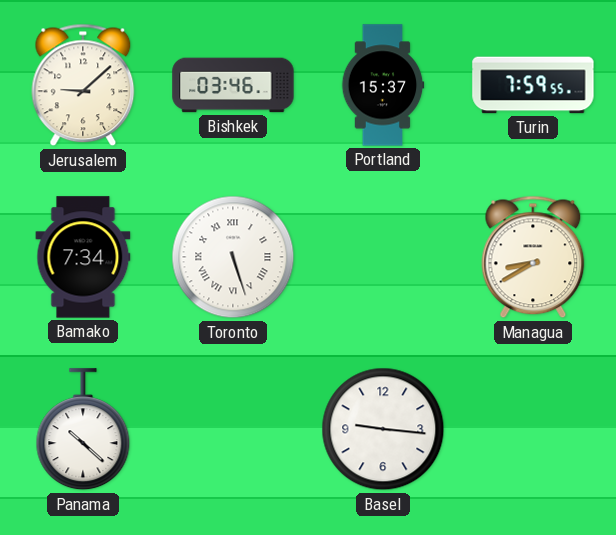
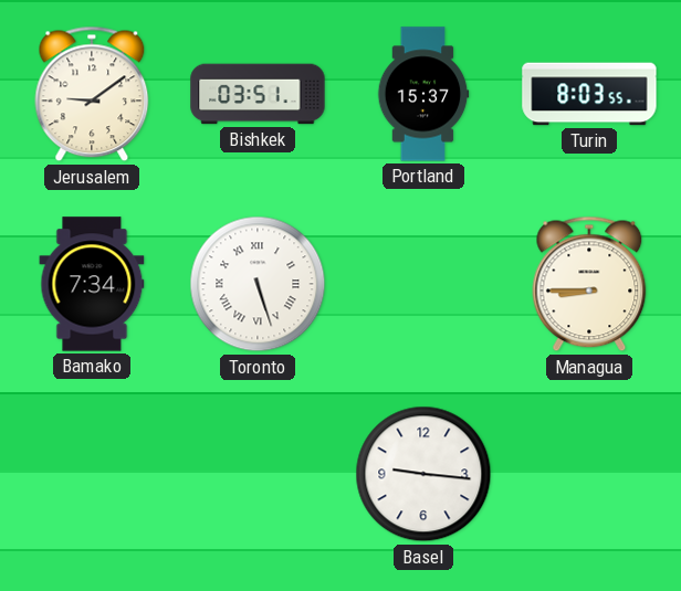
Jerusalem: 9:08 -> 9:09 (92, 94)
Bishkek: 03:46 -> 03:51 (258, 94)
Turin: 7:59 -> 8:03 (589, 94)
Managua: 8:40 -> 8:45 (589, 284)
Panama: 10:22 -> none (83, 430)
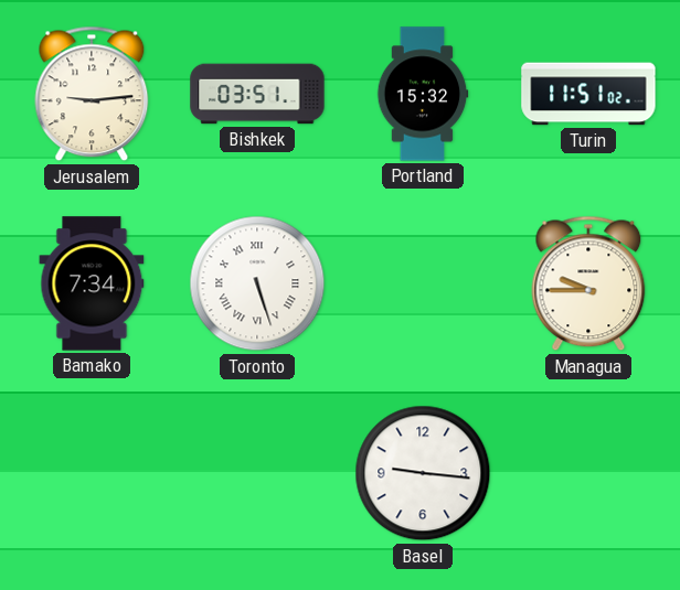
Jerusalem: 9:09 -> 9:14 (92, 94)
Portland: 15:37 -> 15:32 (423, 94)
Turin: 8:03 -> 11:51 (588, 94)
Managua: 8:45 -> 9:45 (588, 283)
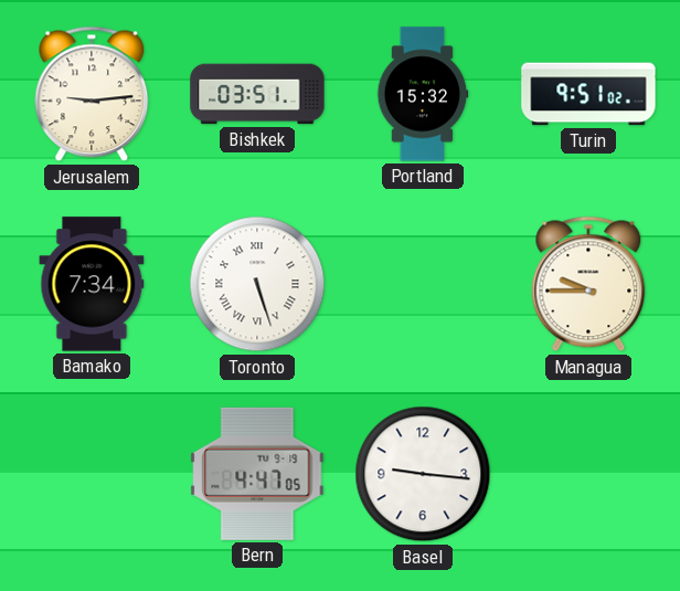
Turin: 11:51 -> 9:51 (588, 94)
Bern: none -> 4:47 (257, 474)
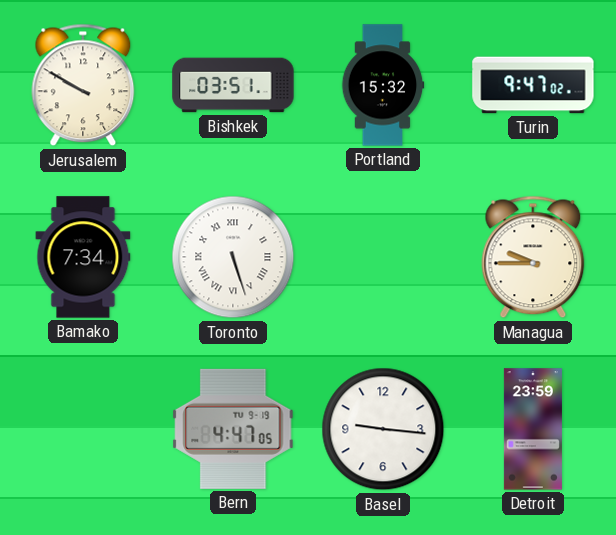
Jerusalem: 9:14 -> 9:50 (83, 85)
Turin: 9:51 -> 9:47 (533, 85)
Detroit: none -> 23:59 (533, 429)
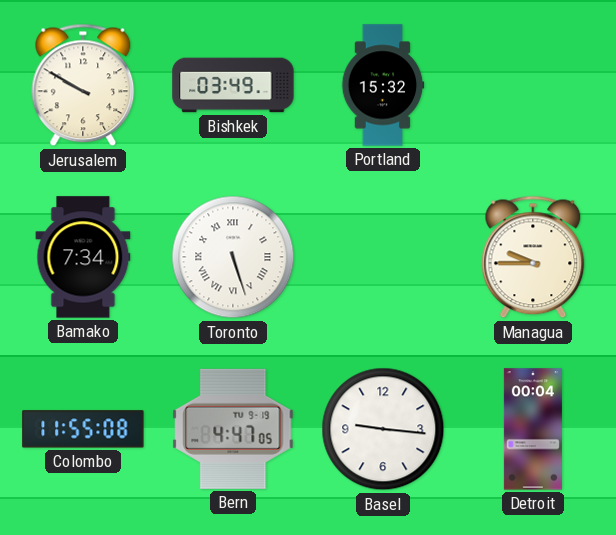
Bishkek: 03:51 -> 03:49 (233, 85)
Turin: 9:47 -> none (533, 85)
Colombo: none -> 11:55 (83, 429)
Detroit: 23:59 -> 00:04 (533, 429)
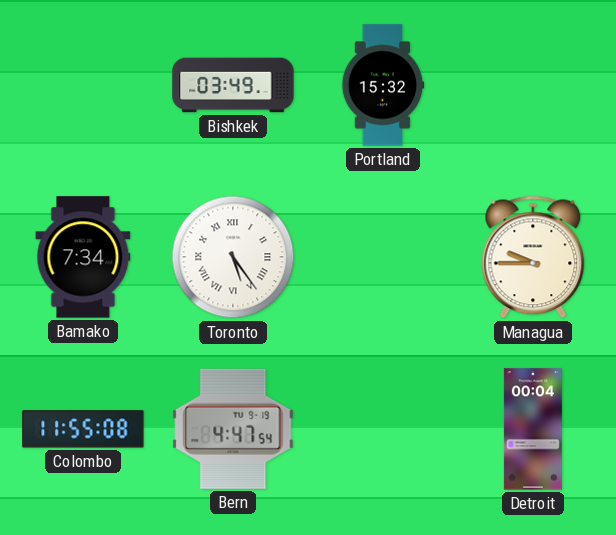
Jerusalem: 9:50 -> none (83, 85)
Toronto: 5:27 -> 5:24 (233, 257)
Bern: 4:47:05 -> 4:47:54 (233, 429)
Basel: 9:16 -> none (383, 429)
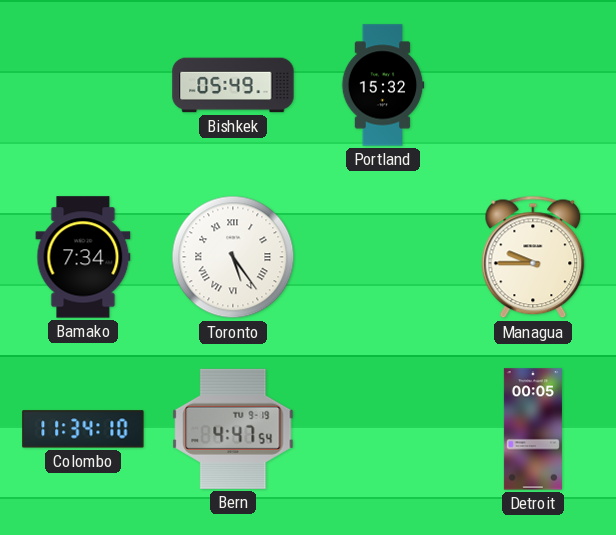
Bishkek: 03:49 -> 05:49 (233, 85)
Colombo: 11:55 -> 11:34 (83, 429)
Detroit: 00:04 -> 00:05 (533, 429)
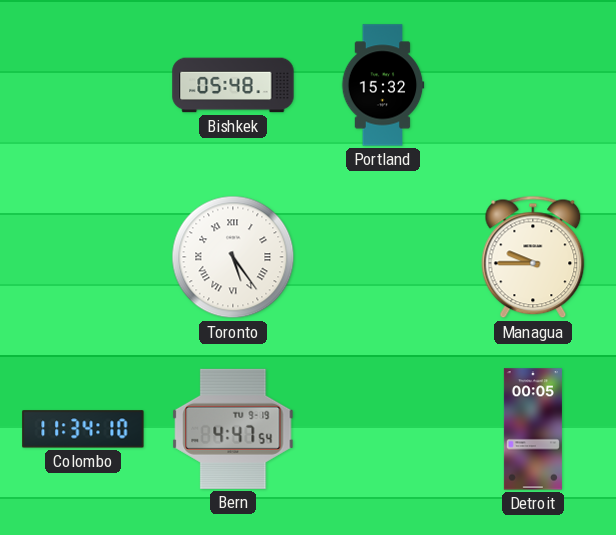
Bishkek: 05:49 -> 05:48 (233, 85)
Bamako: 7:34 -> none (83, 257)
